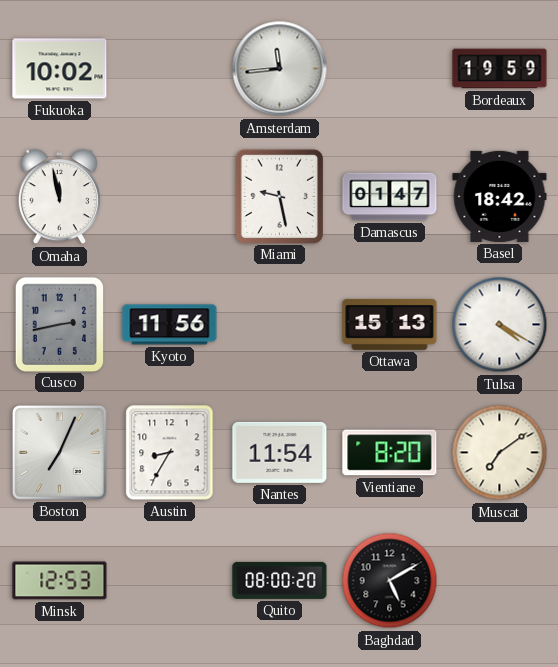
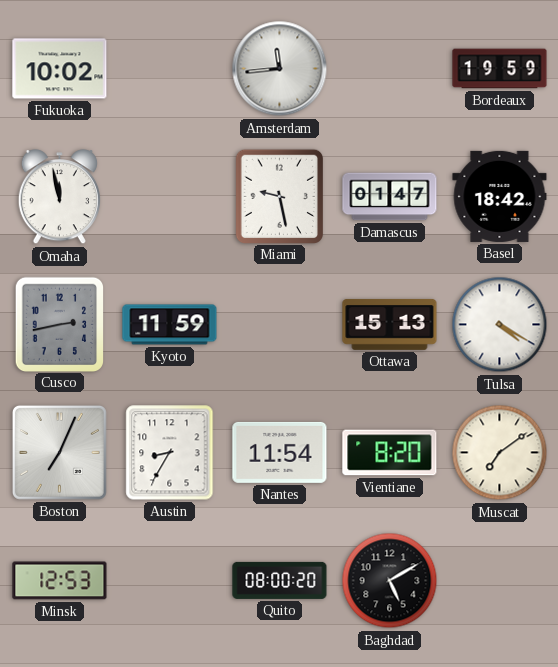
Kyoto: 11:56 -> 11:59 (170, 325)
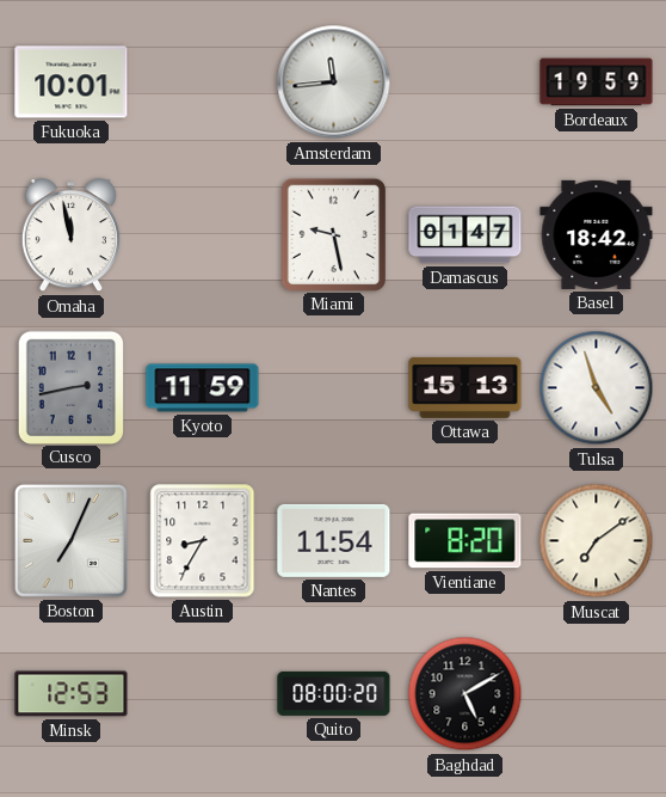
Fukuoka: 10:02 -> 10:01 (72, 82)
Tulsa: 4:20 -> 4:57 (597, 388)
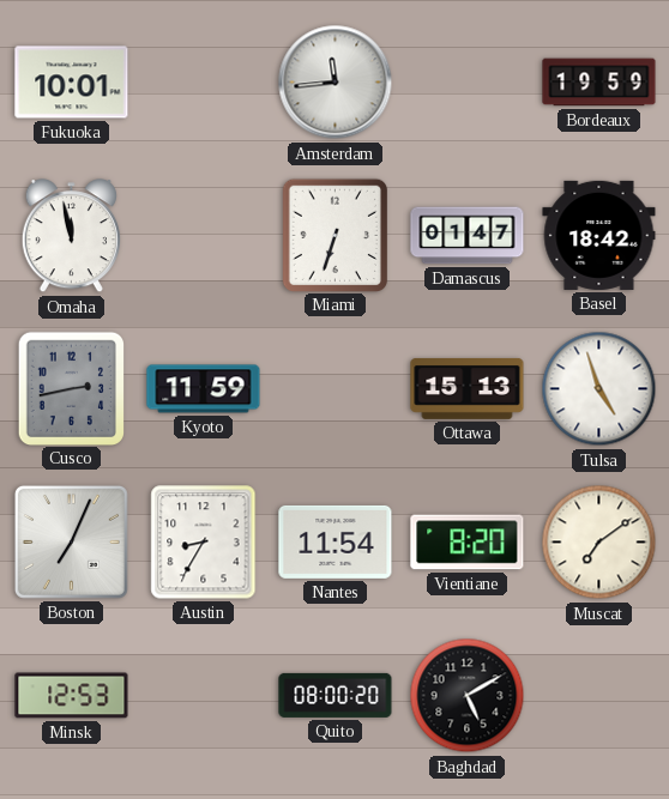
Miami: 9:28 -> 6:33 (334, 235)
